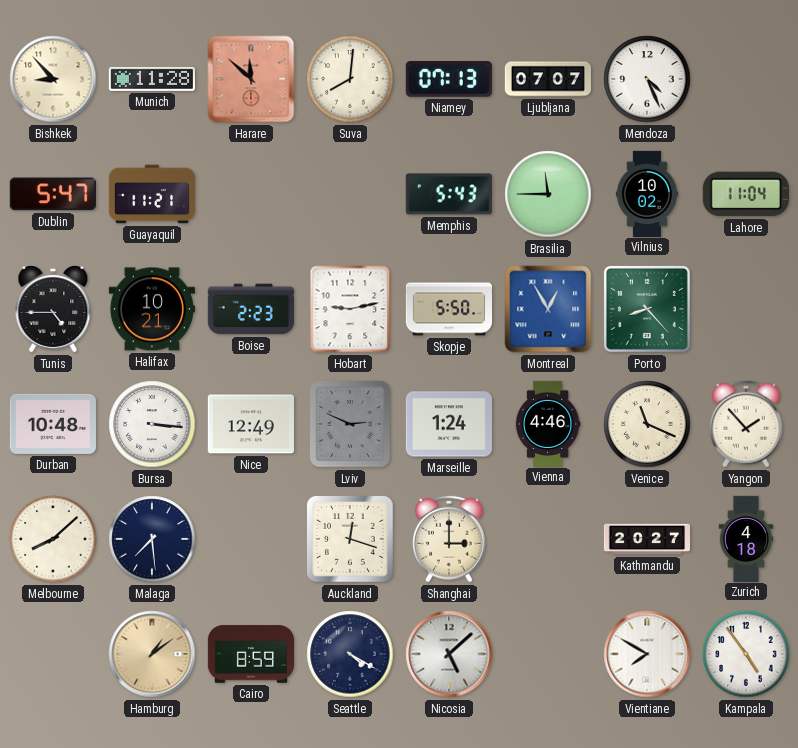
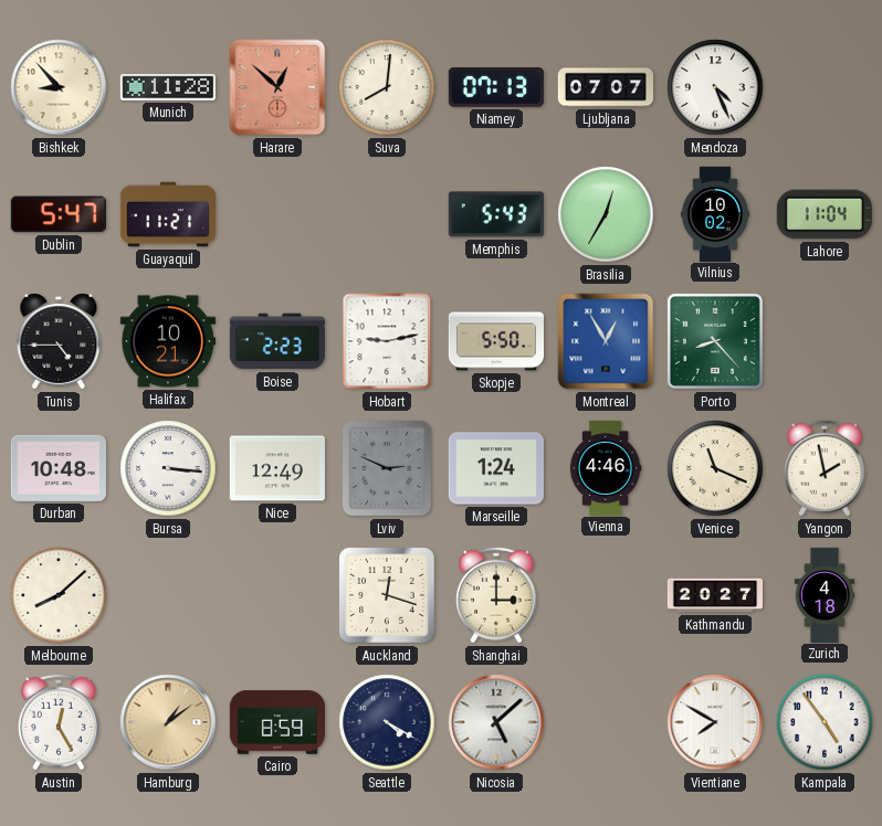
Harare: 11:52 -> 12:52 (277, 87)
Brasilia: 11:45 -> 12:35 (606, 214)
Yangon: 1:53 -> 1:58 (826, 468)
Malaga: 7:29 -> none (152, 539)
Austin: none -> 12:25 (60, 722)
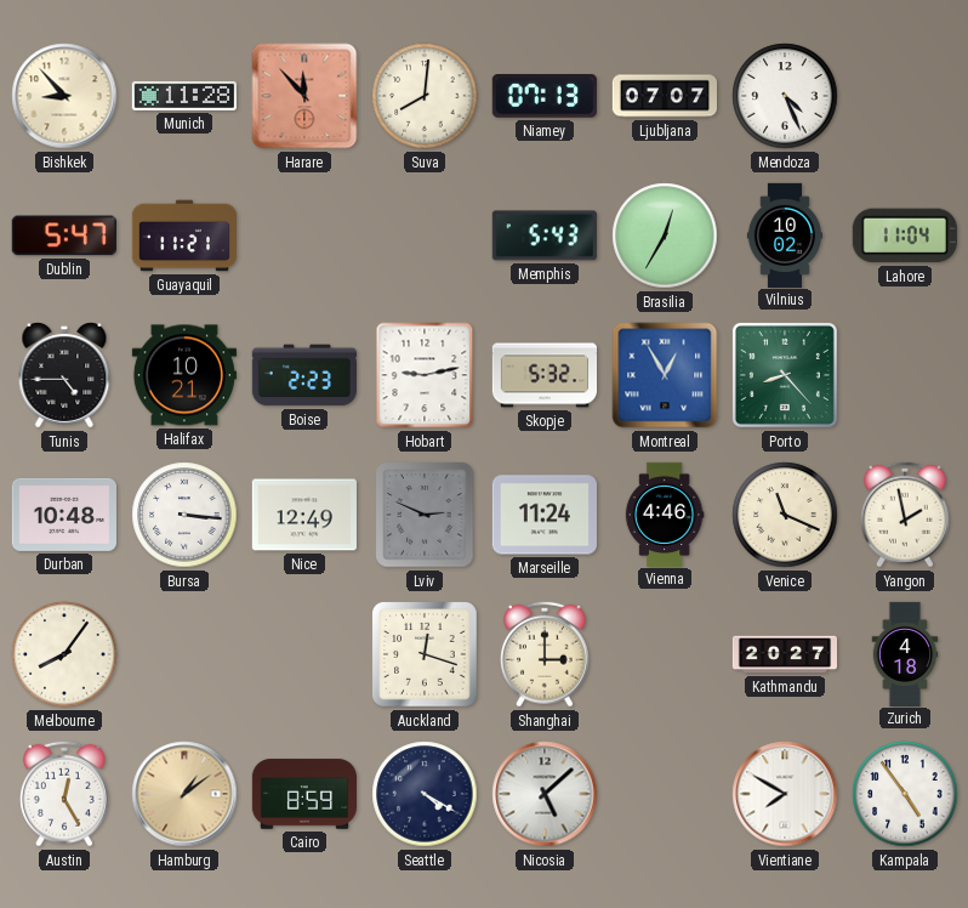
Harare: 12:52 -> 11:53 (304, 96)
Skopje: 5:50 -> 5:32 (543, 375)
Marseille: 1:24 -> 11:24 (545, 515)
Melbourne: 8:08 -> 8:06 (64, 654)
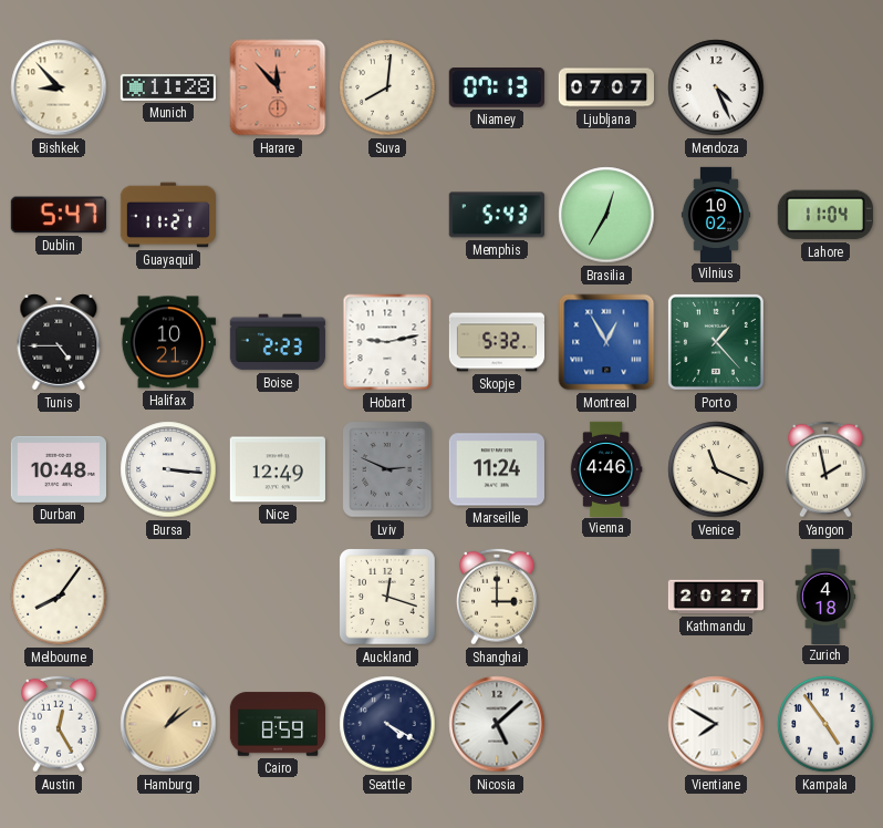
Porto: 8:23 -> 1:23 (716, 342)
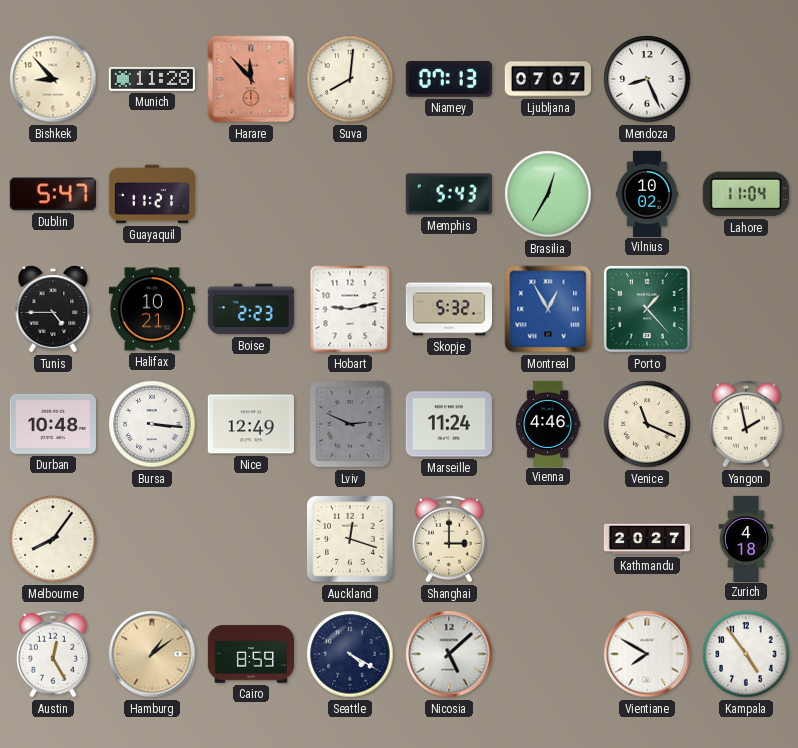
Mendoza: 4:26 -> 8:26 (647, 79)
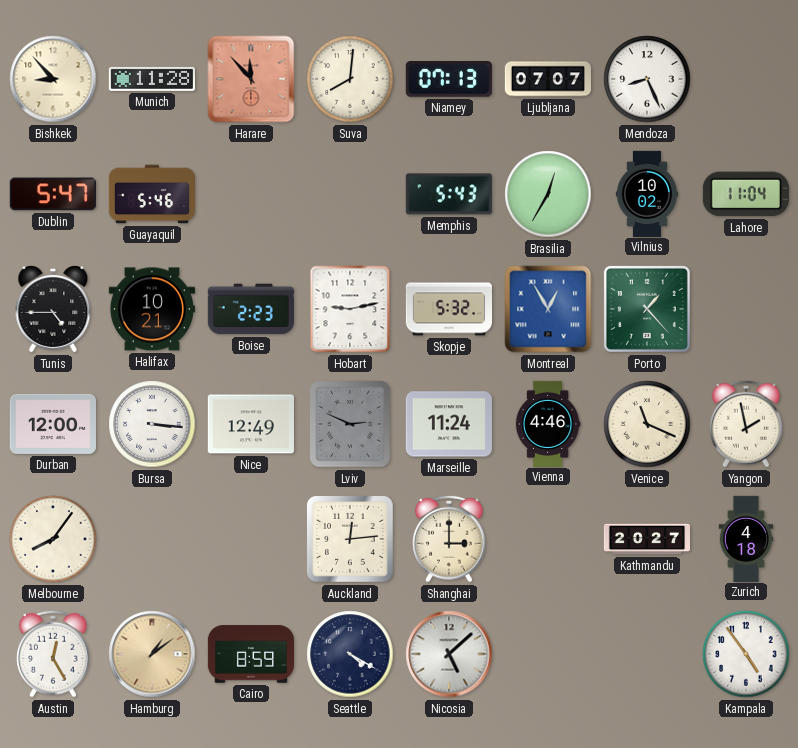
Guayaquil: 11:21 -> 5:46 (151, 194)
Durban: 10:48 -> 12:00 (53, 424)
Auckland: 12:18 -> 12:14 (351, 540)
Vientiane: 7:50 -> none (647, 654)
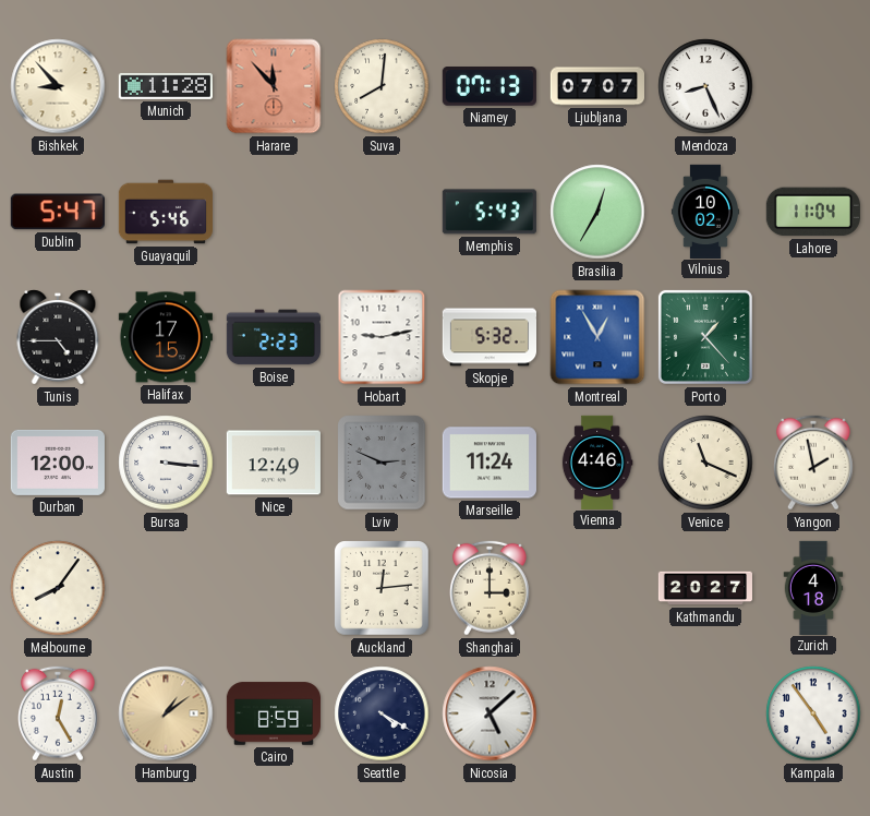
Halifax: 10:21 -> 17:15 (166, 337)
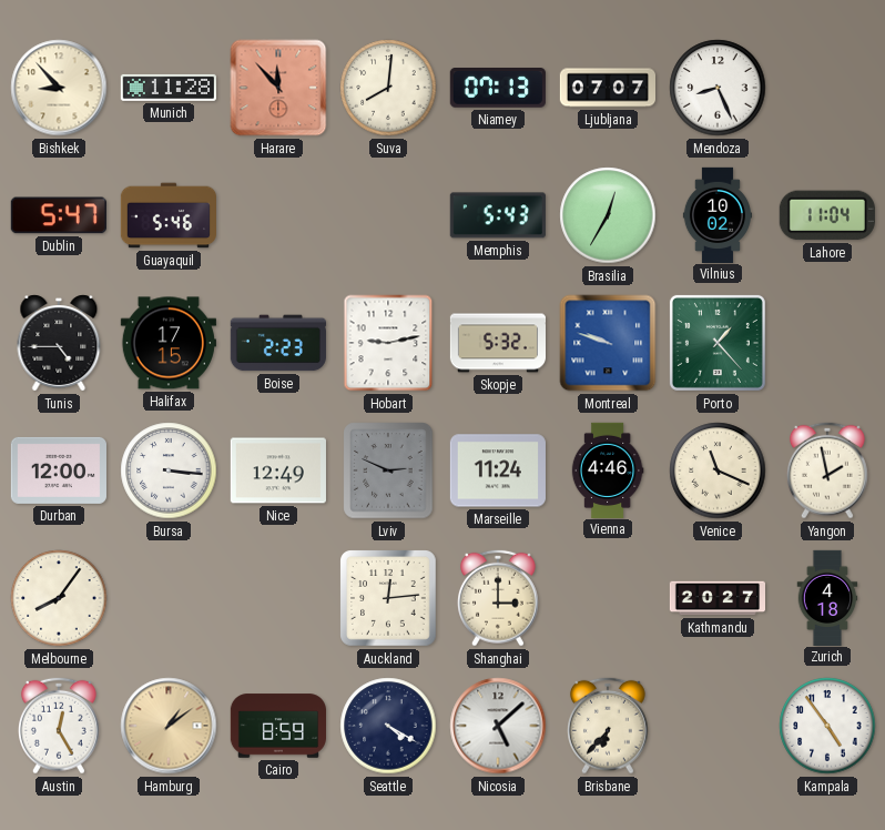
Montreal: 12:55 -> 9:48 (608, 343)
Brisbane: none -> 6:37 (609, 726)
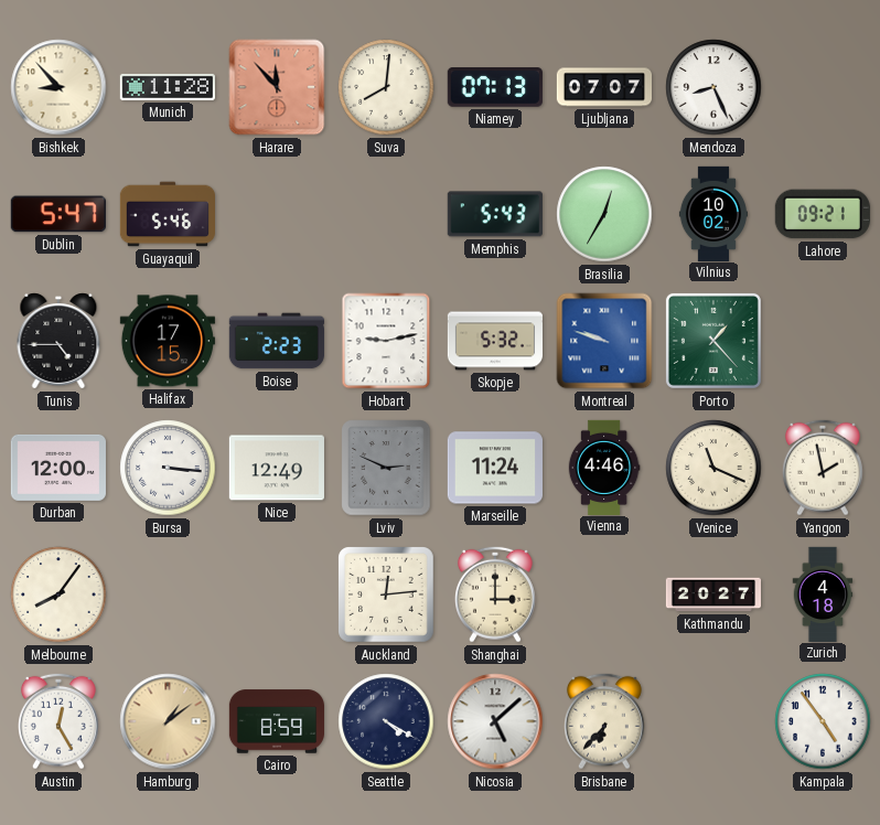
Lahore: 11:04 -> 09:21 (823, 214)
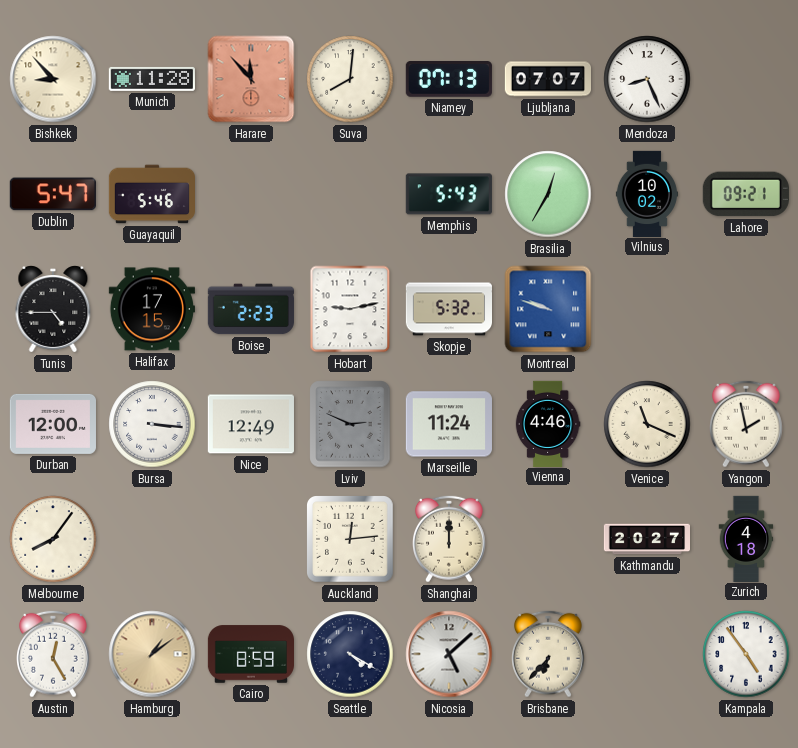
Porto: 1:23 -> none (713, 341)
Shanghai: 3:00 -> 12:00 (450, 539)
